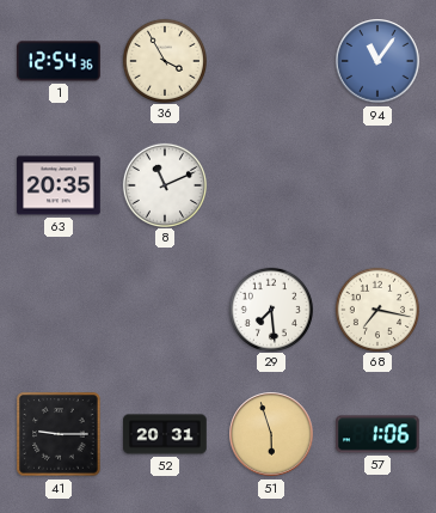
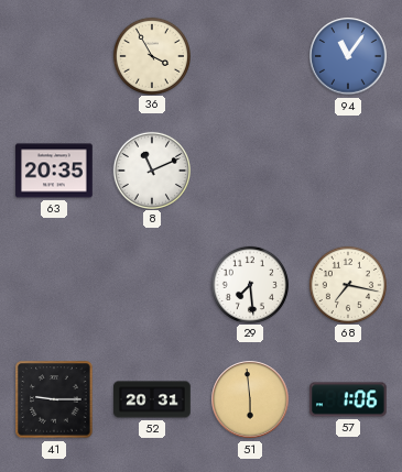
1: 12:54 -> none (59, 61)
51: 5:57 -> 5:59 (250, 399)
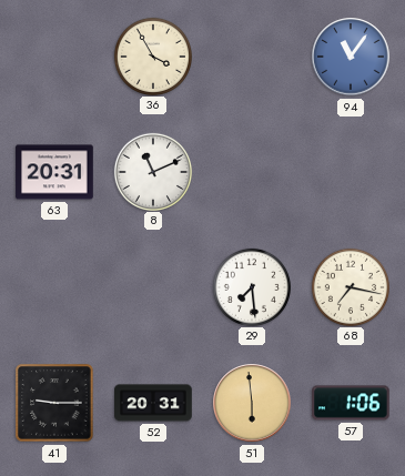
63: 20:35 -> 20:31 (54, 172)
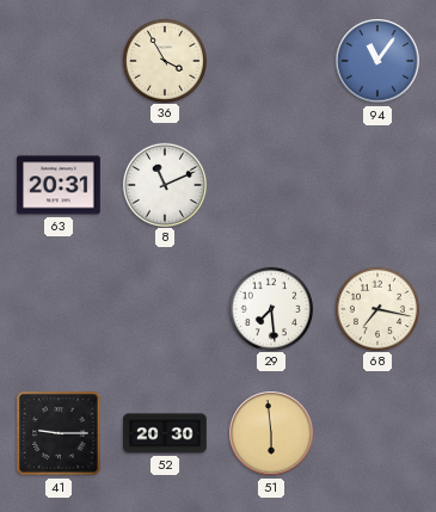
52: 20:31 -> 20:30 (165, 433)
57: 1:06 -> none (352, 403)
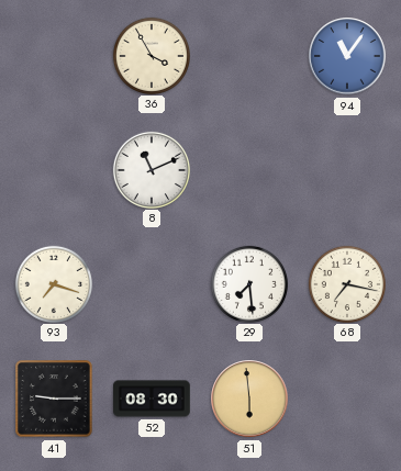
63: 20:31 -> none (59, 185)
93: none -> 7:18 (53, 283)
52: 20:30 -> 08:30 (152, 399)
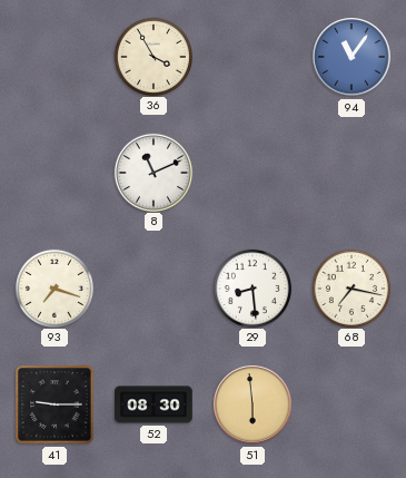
29: 7:29 -> 8:29 (251, 287)
